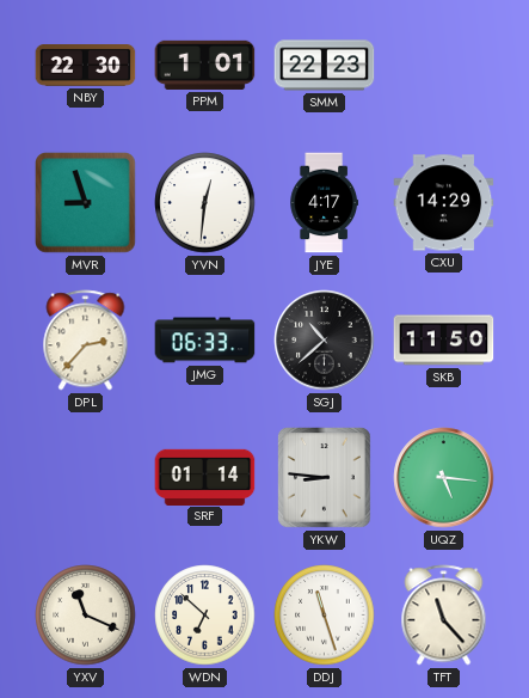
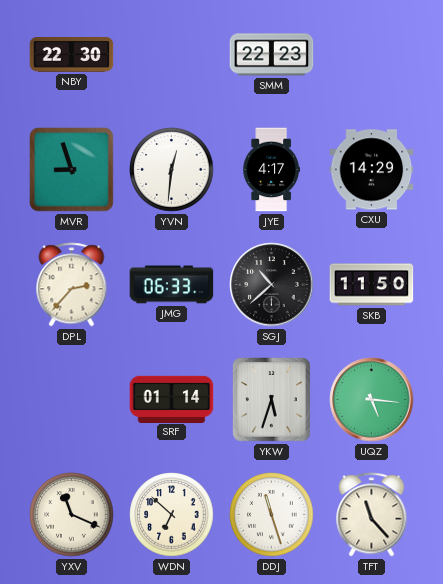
PPM: 1:01 -> none (205, 65)
YKW: 8:46 -> 5:33 (272, 400)
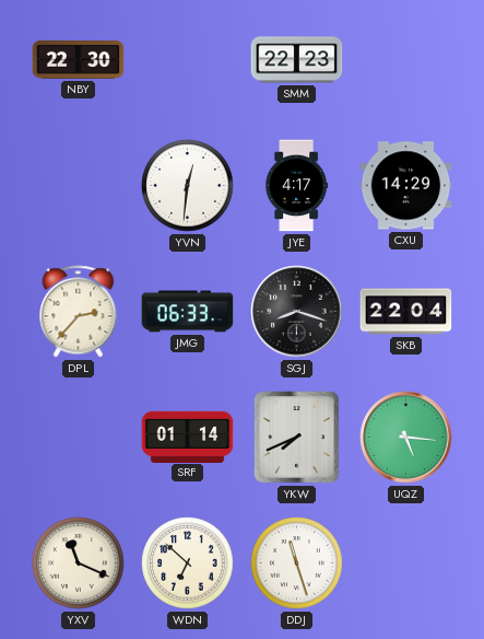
MVR: 8:57 -> none (72, 170)
SGJ: 10:38 -> 8:18 (297, 312)
SKB: 11:50 -> 22:04 (406, 312)
YKW: 5:33 -> 7:41 (297, 438)
TFT: 11:23 -> none (372, 515)
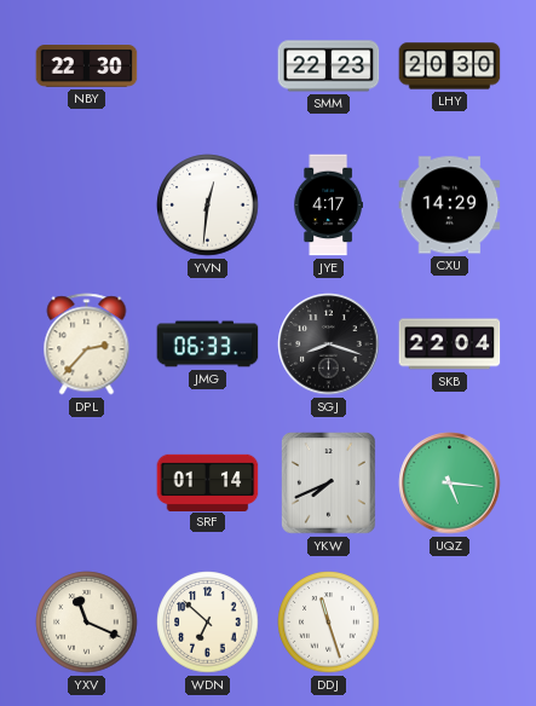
LHY: none -> 20:30 (450, 66)
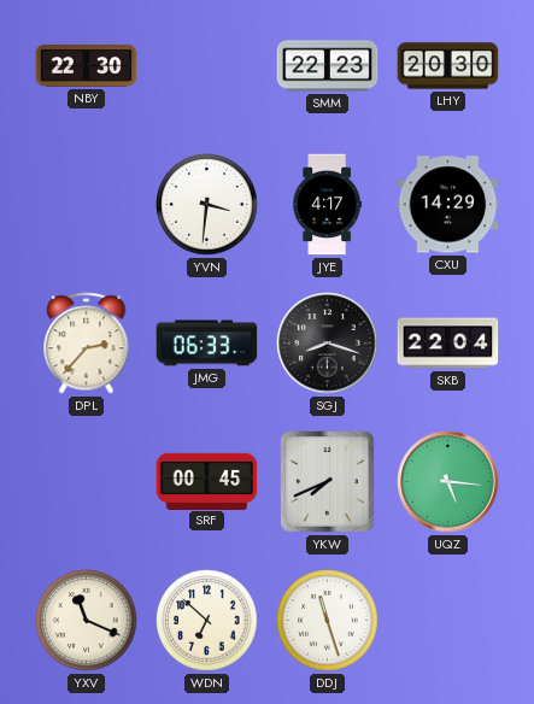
YVN: 12:31 -> 3:31 (207, 205)
SRF: 01:14 -> 00:45 (207, 481)
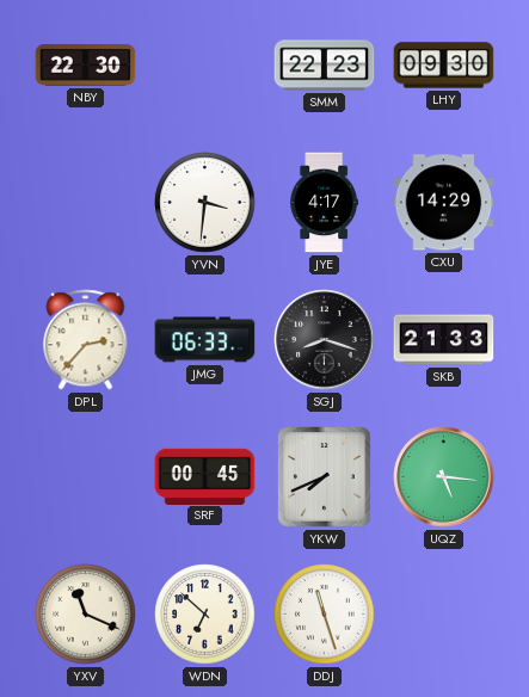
LHY: 20:30 -> 09:30 (444, 66)
SKB: 22:04 -> 21:33 (444, 340)
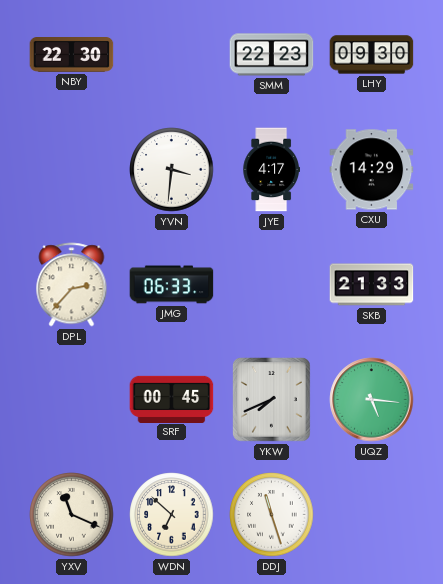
SGJ: 8:18 -> none (325, 340)
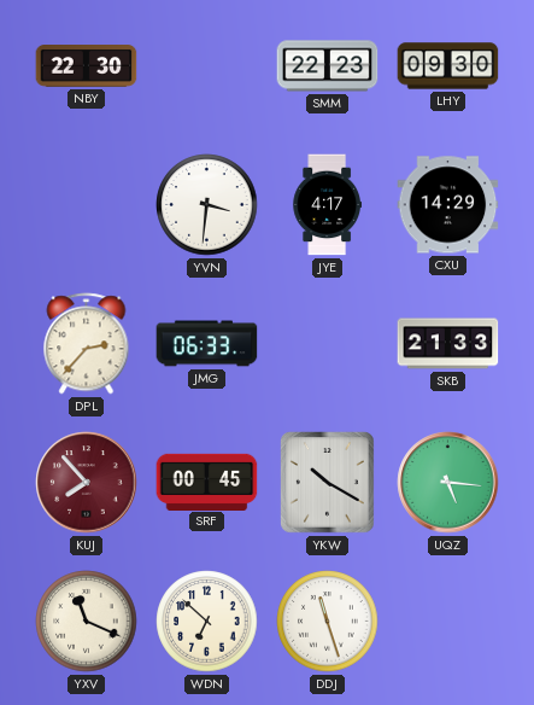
KUJ: none -> 7:53 (87, 483)
YKW: 7:41 -> 10:20 (328, 483)
